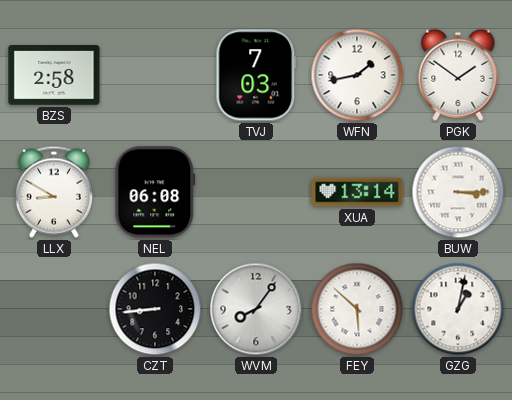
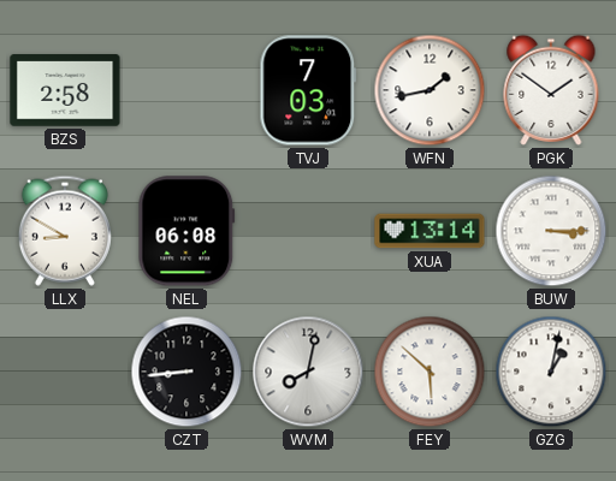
WVM: 8:06 -> 8:02 (308, 372)
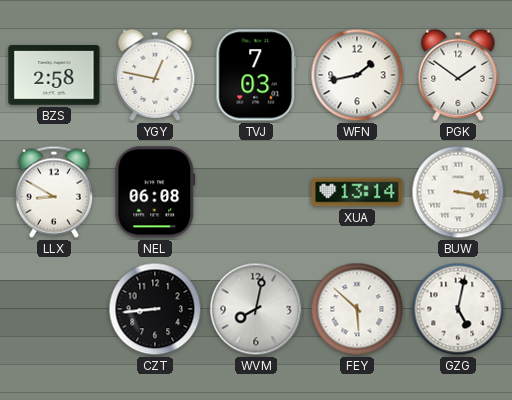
YGY: none -> 12:47 (155, 75)
BUW: 3:15 -> 3:17 (458, 192)
GZG: 1:02 -> 5:02 (458, 309)
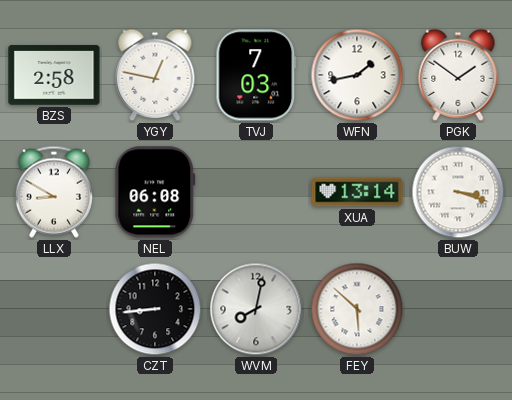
BUW: 3:17 -> 3:18 (458, 192)
GZG: 5:02 -> none (458, 309)
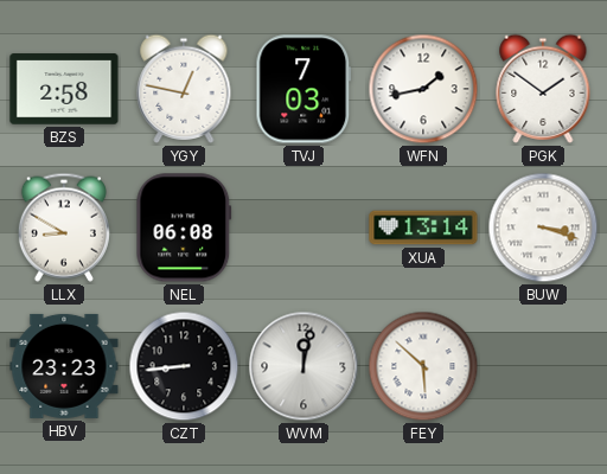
HBV: none -> 23:23 (64, 366)
WVM: 8:02 -> 12:02 (303, 366)
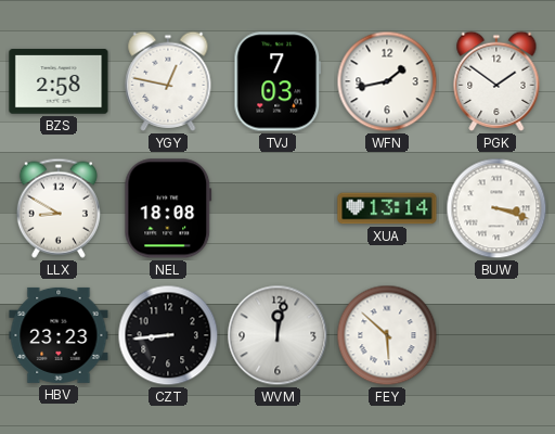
NEL: 06:08 -> 18:08 (168, 208)
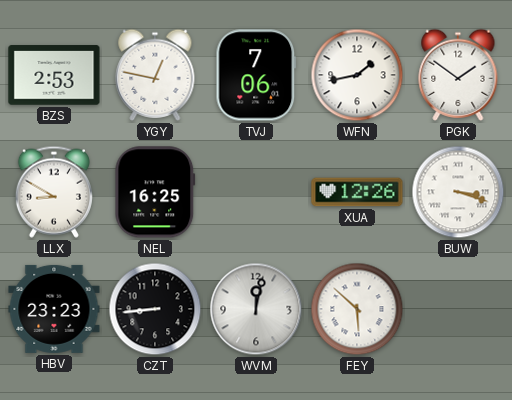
BZS: 2:58 -> 2:53 (54, 75)
TVJ: 7:03 -> 7:06 (256, 75)
NEL: 18:08 -> 16:25 (155, 192)
XUA: 13:14 -> 12:26 (357, 192)
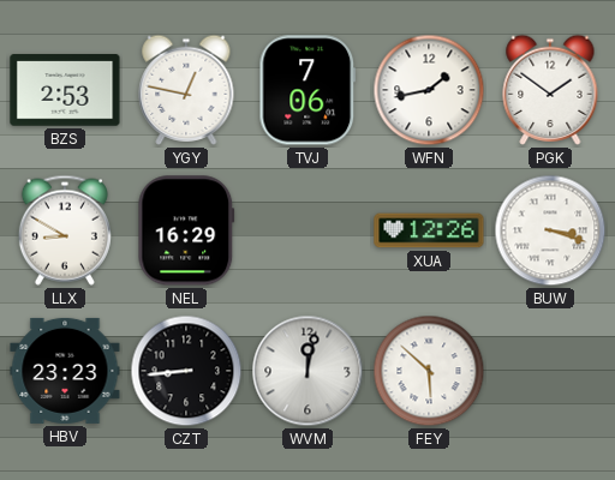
NEL: 16:25 -> 16:29 (186, 230)
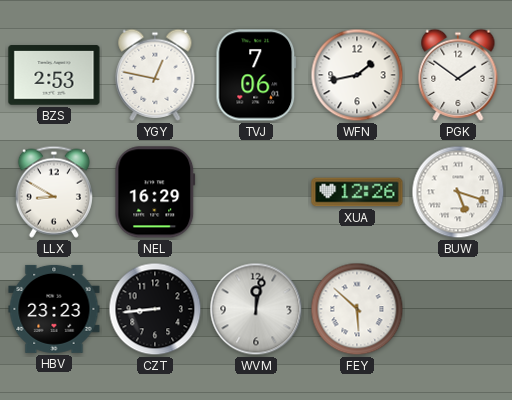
BUW: 3:18 -> 5:18 (458, 192)
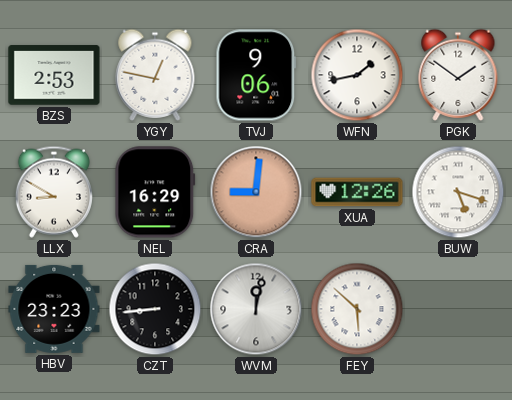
TVJ: 7:06 -> 9:06 (256, 75)
CRA: none -> 9:01 (256, 192)
